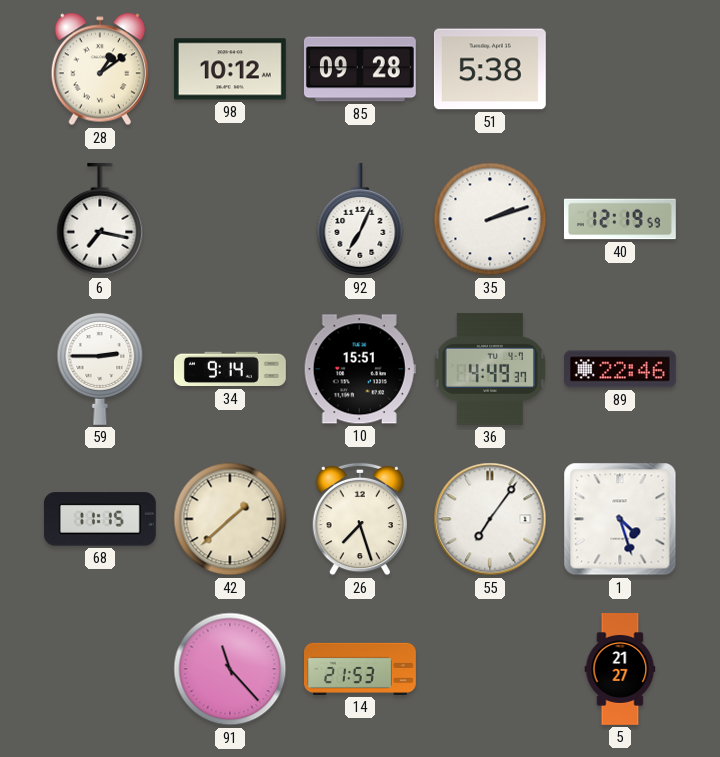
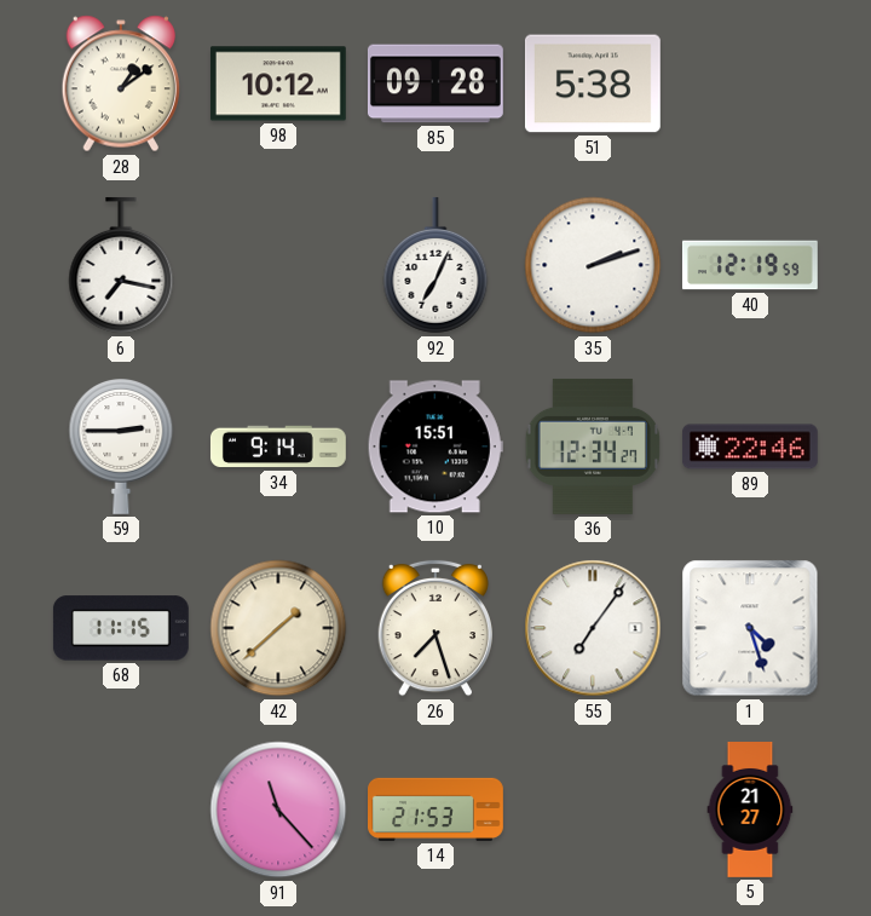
36: 4:49 -> 12:34 (593, 447)
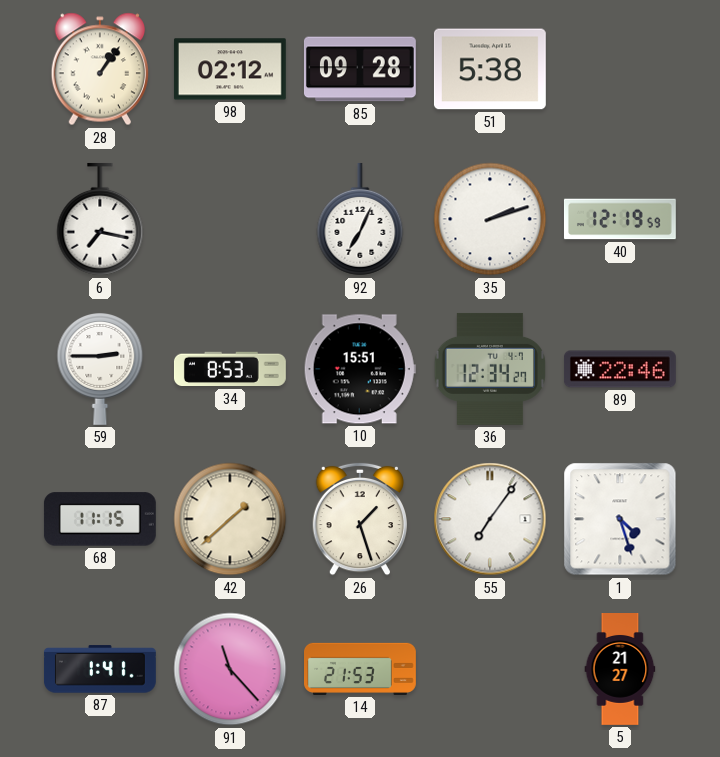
28: 1:09 -> 1:06 (99, 69)
98: 10:12 -> 02:12 (230, 69)
34: 9:14 -> 8:53 (230, 369)
26: 7:27 -> 1:27 (359, 519)
87: none -> 1:41 (100, 669)
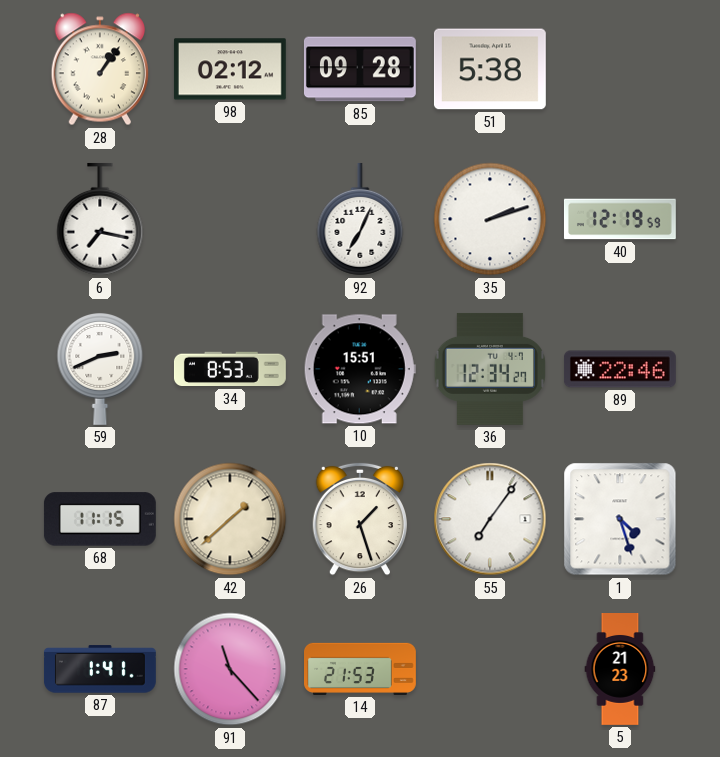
59: 2:45 -> 2:41 (100, 369)
5: 21:27 -> 21:23 (620, 670)
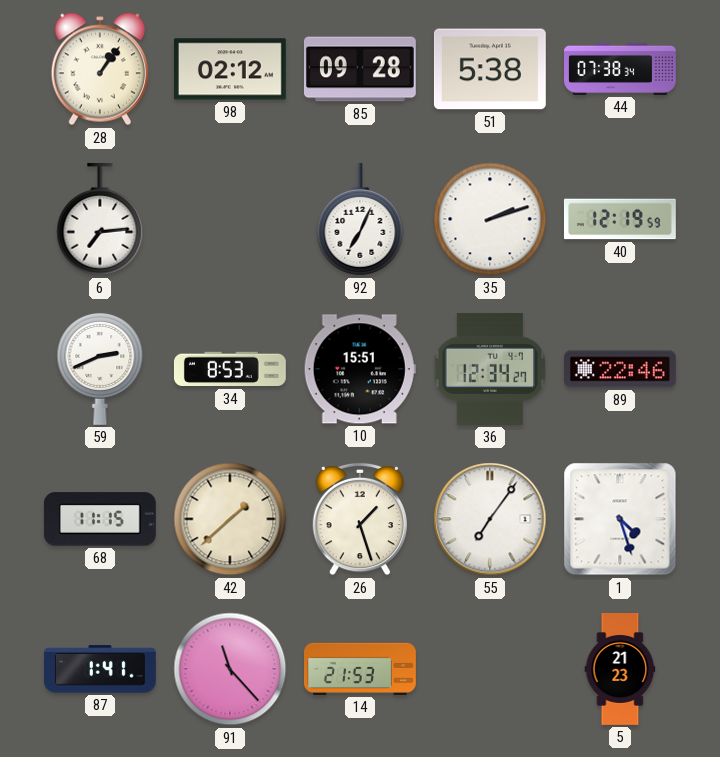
44: none -> 07:38 (621, 69)
6: 7:17 -> 7:14 (100, 219)
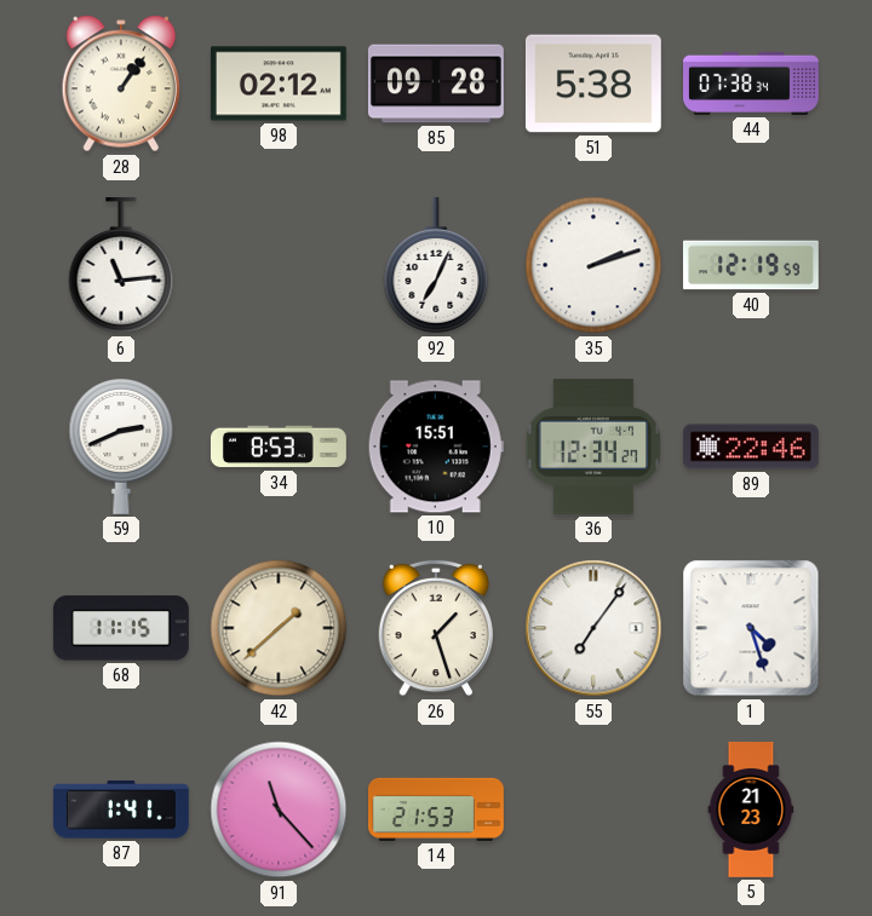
6: 7:14 -> 11:14 (121, 265)
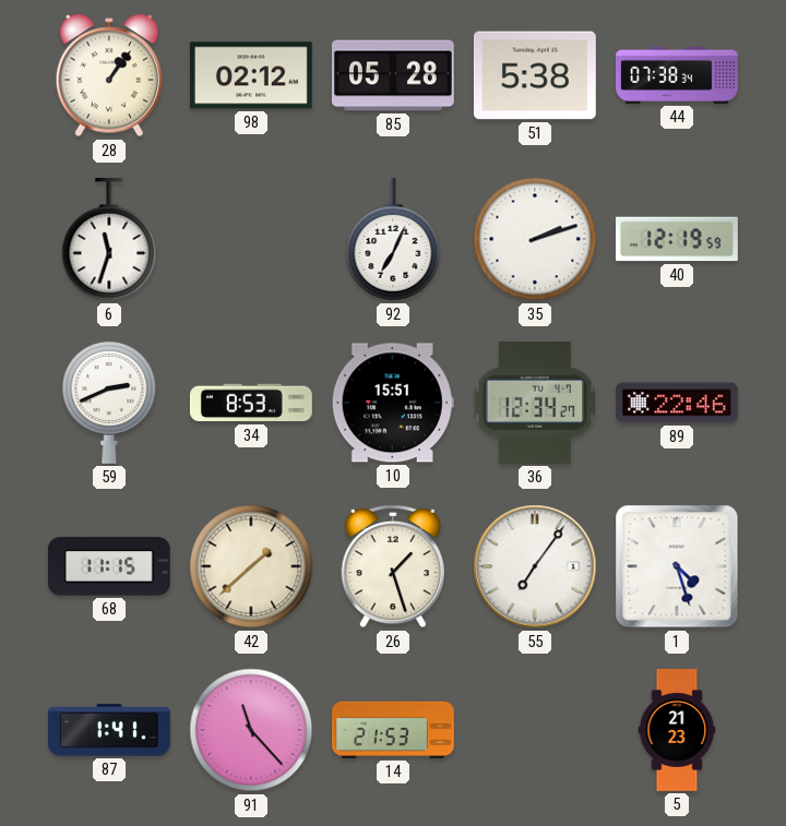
85: 09:28 -> 05:28 (393, 75)
6: 11:14 -> 11:33 (109, 239)
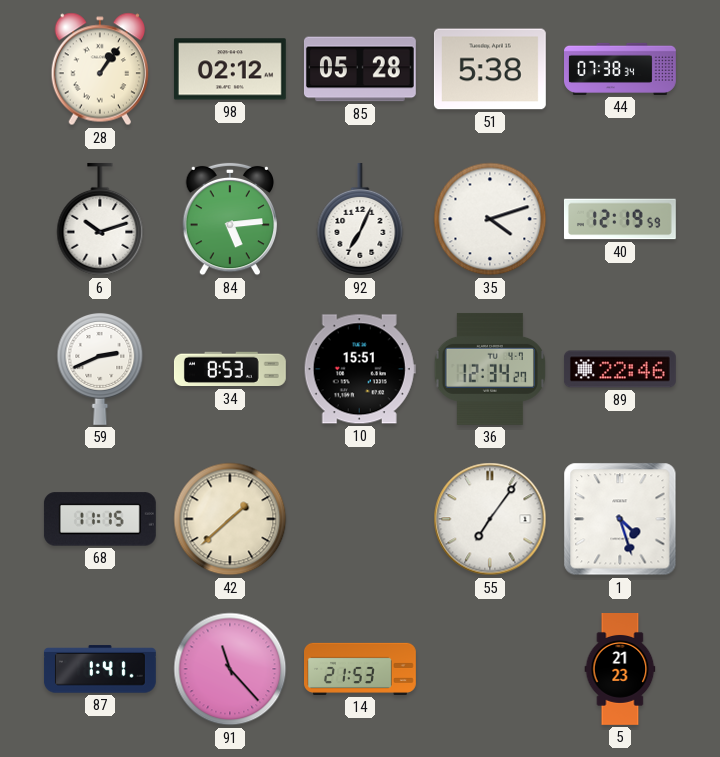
6: 11:33 -> 10:12 (100, 219)
84: none -> 5:14 (229, 219)
35: 2:12 -> 4:12 (490, 219)
26: 1:27 -> none (392, 566)
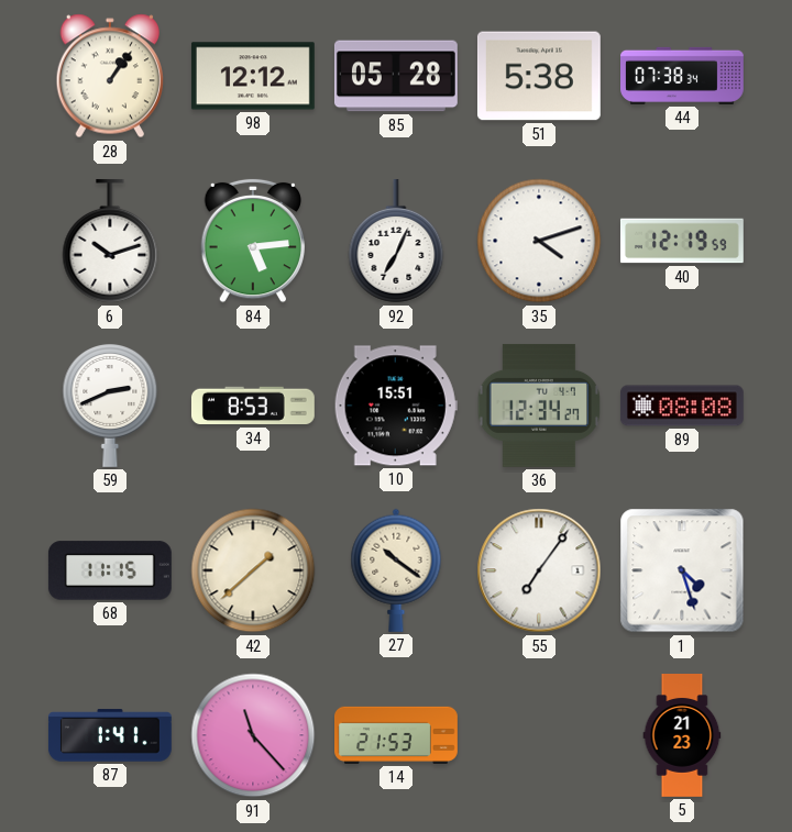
98: 02:12 -> 12:12 (253, 76)
89: 22:46 -> 08:08 (682, 406)
27: none -> 10:21 (396, 570)
